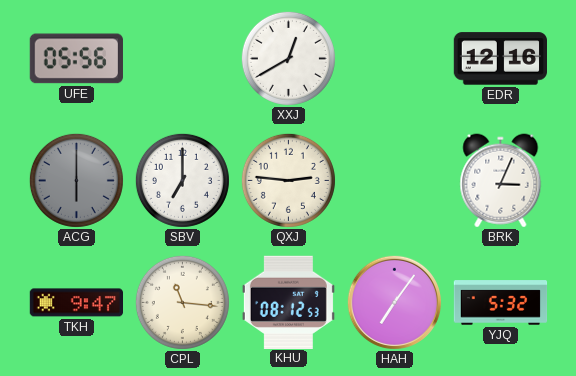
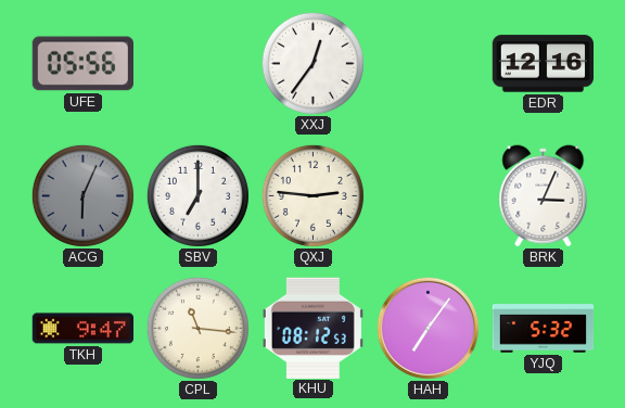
XXJ: 12:40 -> 12:36 (312, 63)
ACG: 6:00 -> 6:04 (82, 195)
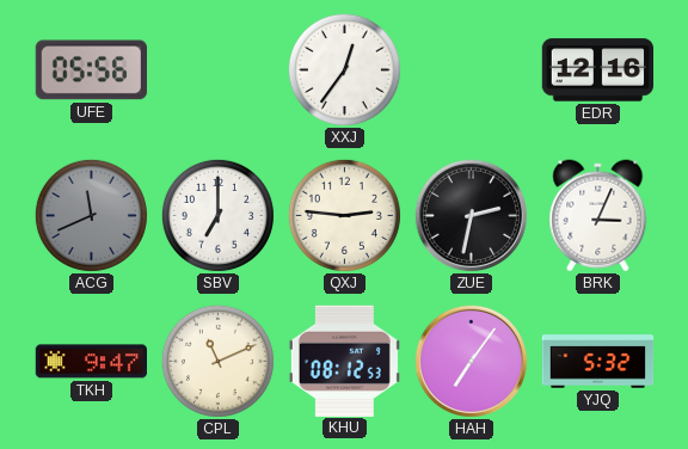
ACG: 6:04 -> 11:41 (91, 215)
ZUE: none -> 2:32 (471, 215)
CPL: 11:16 -> 11:11 (217, 361)
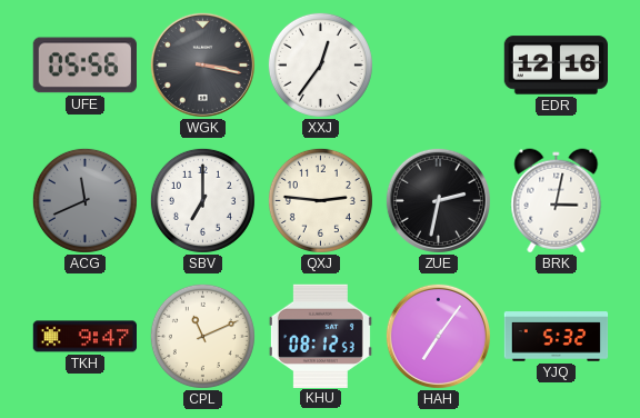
WGK: none -> 3:17 (202, 64)
BRK: 3:04 -> 3:02 (557, 201)
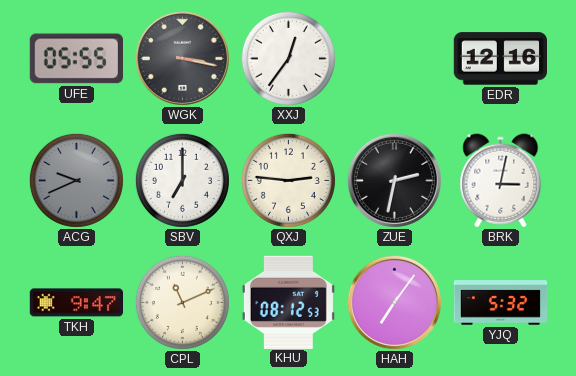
UFE: 05:56 -> 05:55 (76, 59)
ACG: 11:41 -> 9:41 (76, 180)
